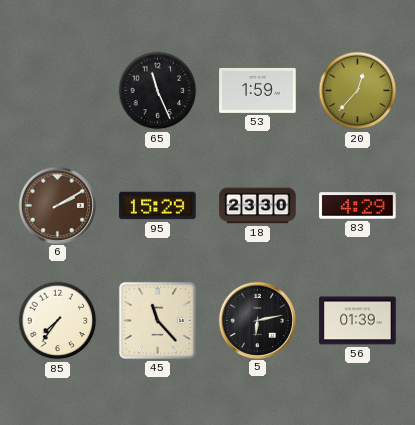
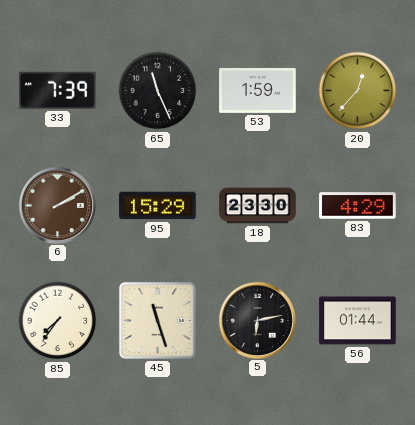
33: none -> 7:39 (58, 90)
45: 11:23 -> 11:27 (157, 320)
56: 01:39 -> 01:44 (358, 321)
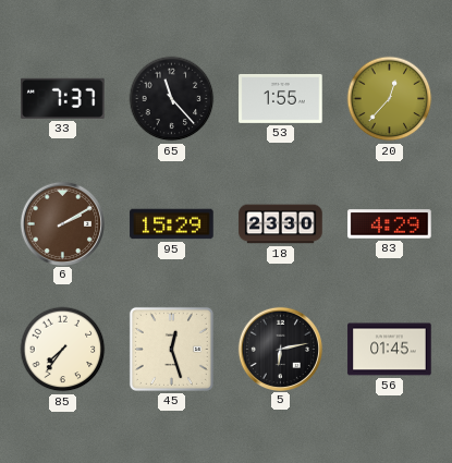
33: 7:39 -> 7:37 (63, 98)
65: 11:26 -> 11:23 (172, 99)
53: 1:59 -> 1:55 (281, 98)
45: 11:27 -> 12:27 (171, 349)
56: 01:44 -> 01:45 (390, 350)
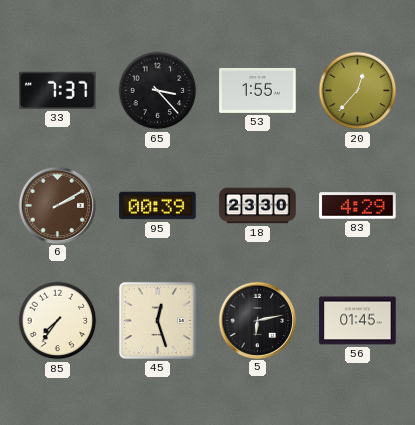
65: 11:23 -> 3:23 (158, 91)
95: 15:29 -> 00:39 (158, 206)
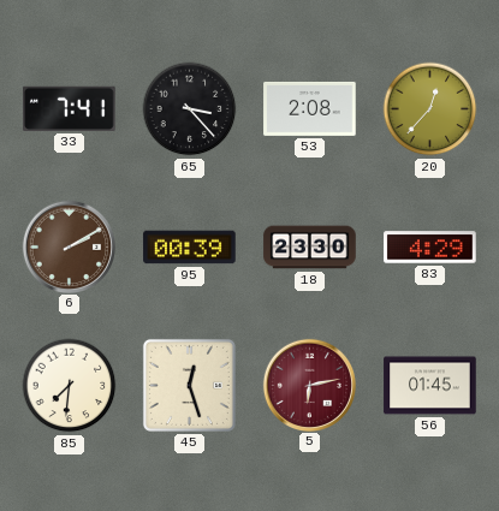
33: 7:37 -> 7:41 (70, 108)
53: 1:55 -> 2:08 (310, 108)
85: 7:36 -> 7:31 (70, 386)
5 dial: black -> burgundy (309, 385)
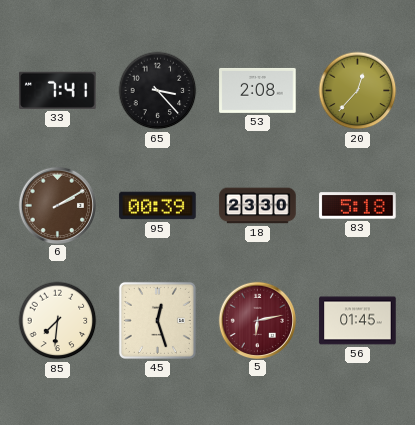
83: 4:29 -> 5:18 (358, 206)
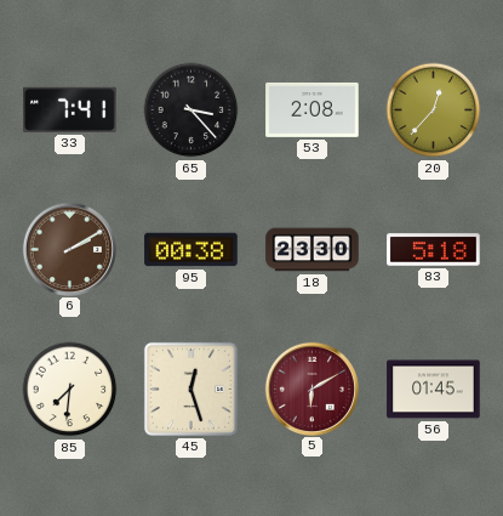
95: 00:39 -> 00:38 (192, 250)
5: 6:13 -> 6:10 (311, 389)
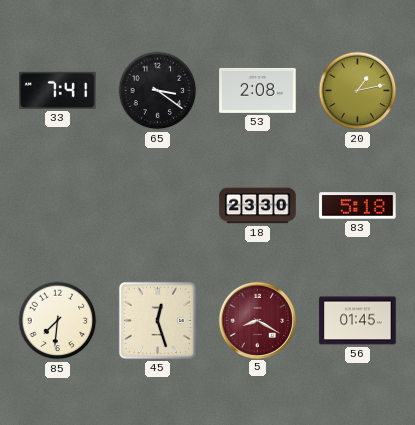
65: 3:23 -> 3:21 (158, 91)
20: 12:37 -> 1:13 (358, 91)
6: 2:10 -> none (69, 249)
95: 00:38 -> none (192, 250)
5: 6:10 -> 8:20 (257, 320)
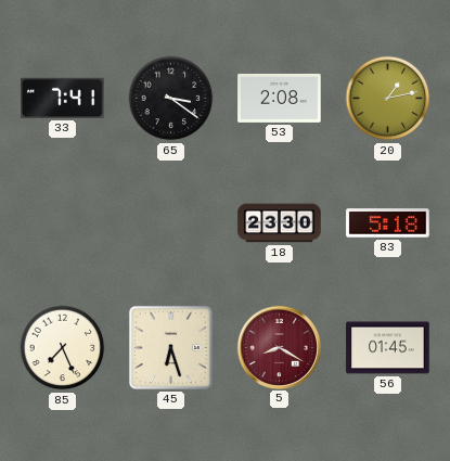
85: 7:31 -> 7:26 (63, 348)
45: 12:27 -> 6:27 (170, 347)
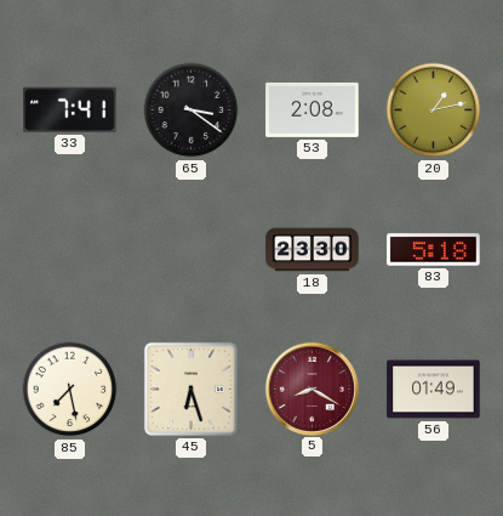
85: 7:26 -> 7:28 (70, 390)
56: 01:45 -> 01:49 (434, 390)
